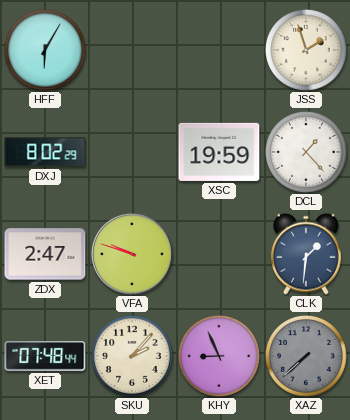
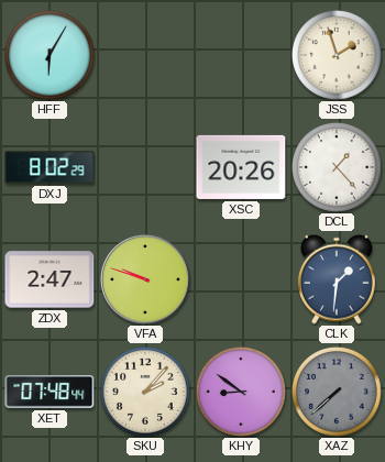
XSC: 19:59 -> 20:26 (241, 167)
KHY: 8:56 -> 8:51 (242, 393)
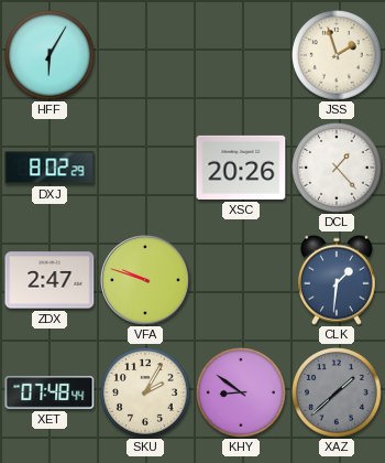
SKU: 2:07 -> 2:05 (146, 394)
XAZ: 7:38 -> 1:38 (338, 394)
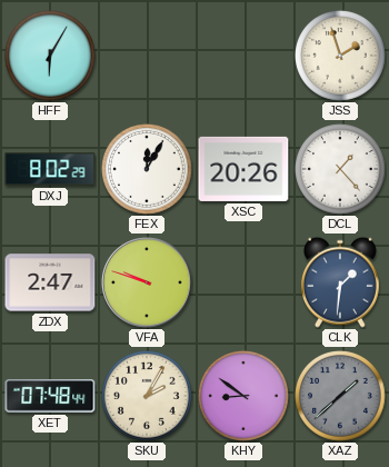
FEX: none -> 12:05 (148, 170)
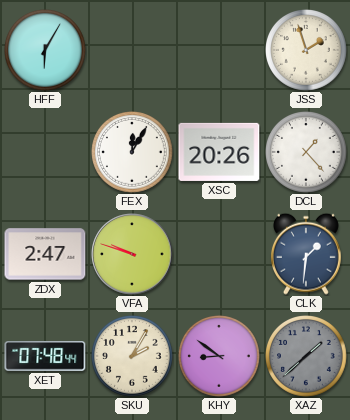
DXJ: 8:02 -> none (50, 169)
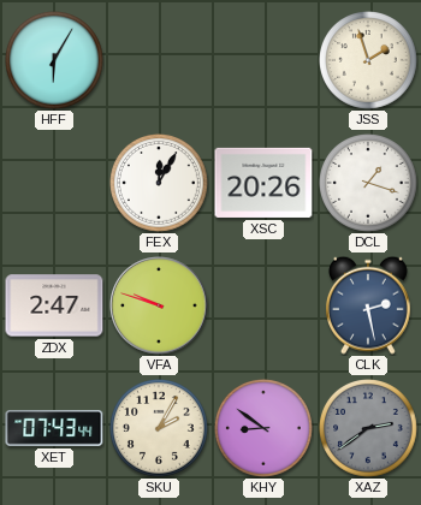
DCL: 1:23 -> 1:18 (369, 184)
CLK: 1:31 -> 2:28 (368, 305)
XET: 07:48 -> 07:43 (54, 429)
XAZ: 1:38 -> 2:39 (369, 429)
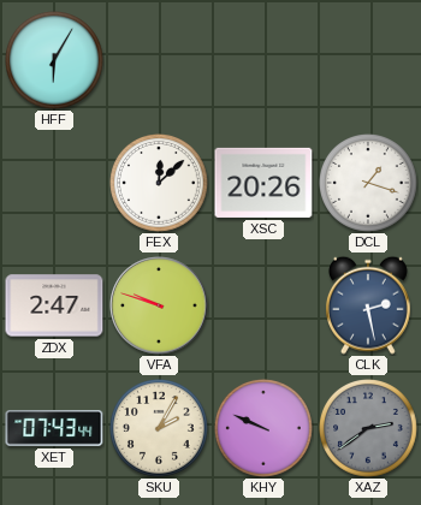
JSS: 1:57 -> none (369, 61)
FEX: 12:05 -> 12:08 (160, 184)
KHY: 8:51 -> 9:49 (265, 429)
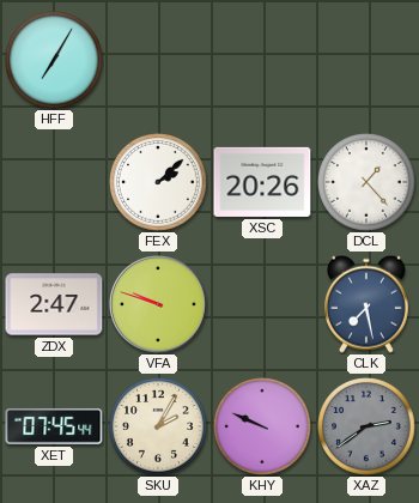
HFF: 6:05 -> 7:05 (55, 61)
FEX: 12:08 -> 2:08 (159, 183)
DCL: 1:18 -> 1:23 (368, 183)
CLK: 2:28 -> 7:28 (366, 304)
XET: 07:43 -> 07:45 (54, 428)
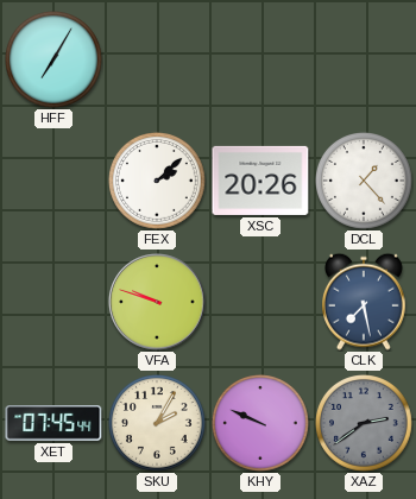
ZDX: 2:47 -> none (54, 304)
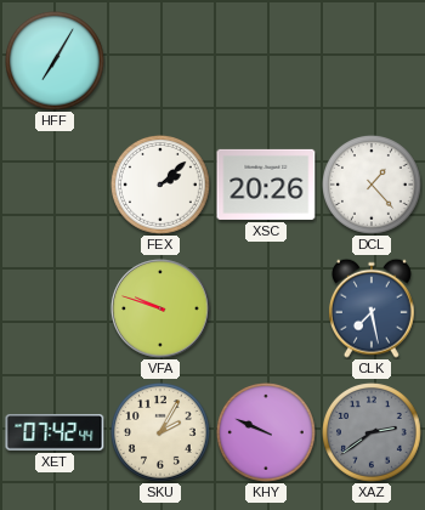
XET: 07:45 -> 07:42 (55, 433)
